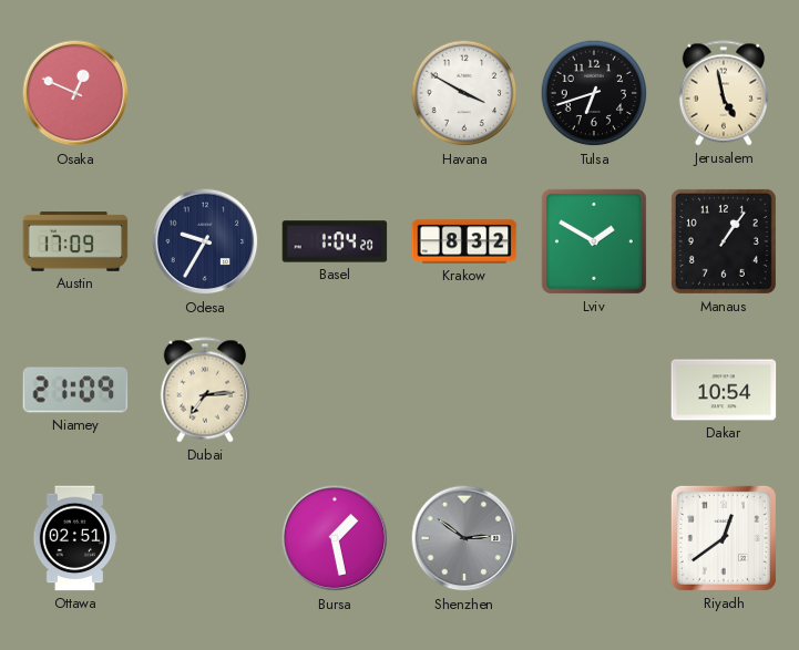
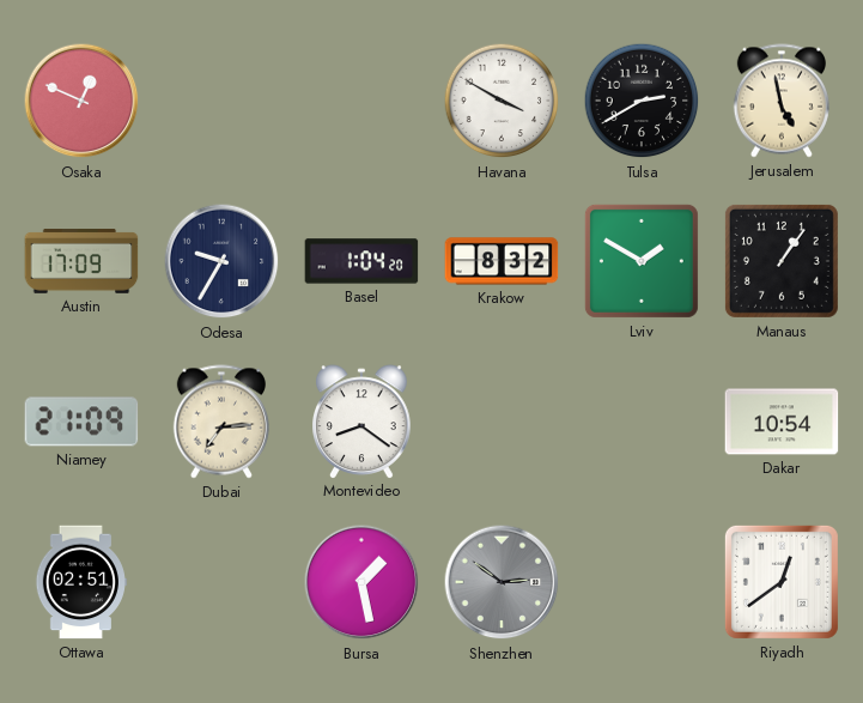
Tulsa: 6:42 -> 2:40 (642, 101)
Montevideo: none -> 8:21 (363, 422)
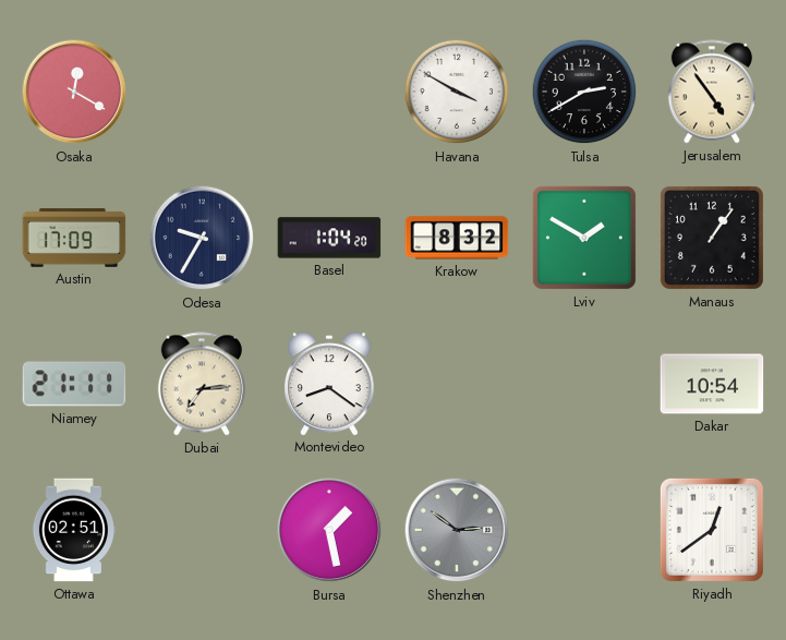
Osaka: 12:49 -> 12:20 (74, 92)
Jerusalem: 4:58 -> 4:54 (712, 92)
Niamey: 21:09 -> 21:11 (74, 384)
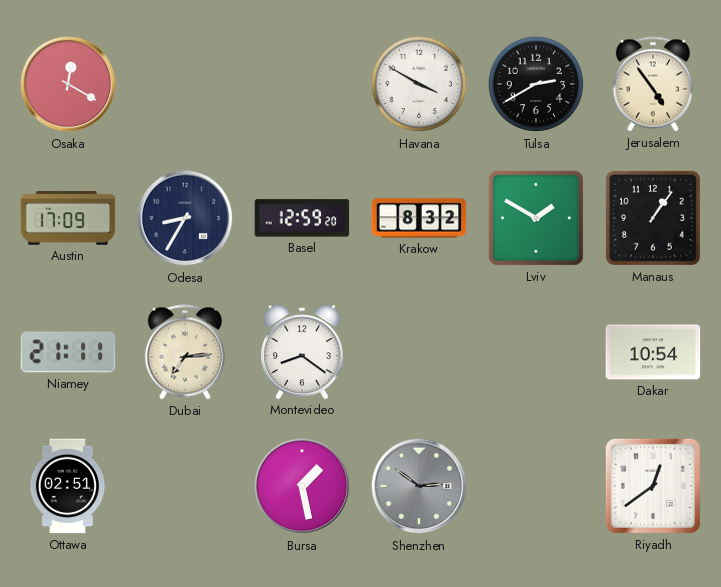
Odesa: 9:35 -> 8:35 (185, 218)
Basel: 1:04 -> 12:59 (302, 218)
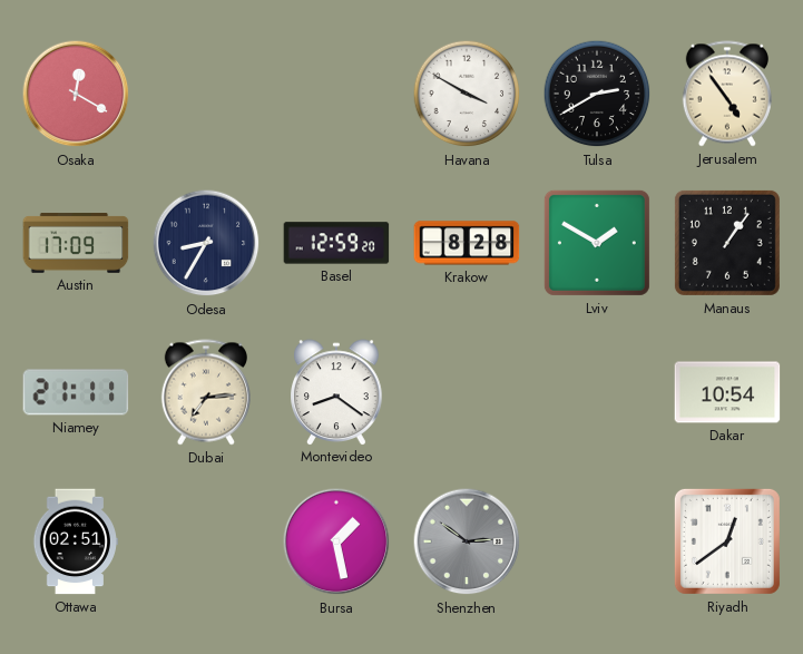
Krakow: 8:32 -> 8:28 (467, 243)
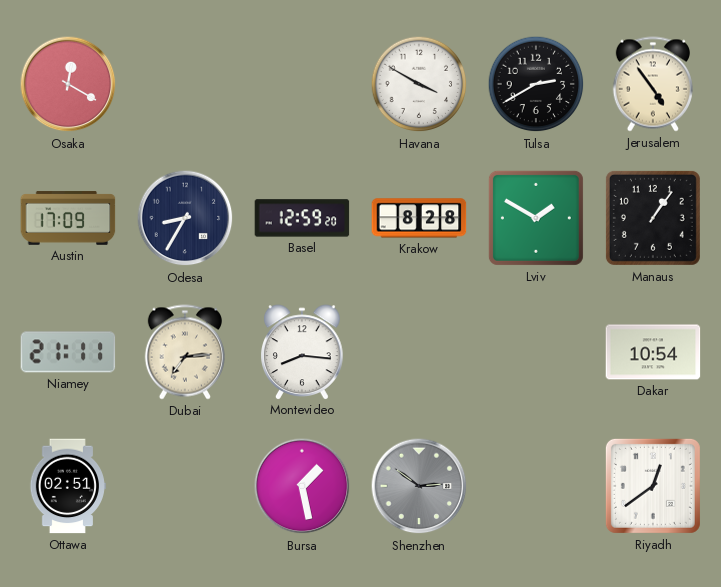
Montevideo: 8:21 -> 8:16 (303, 352)
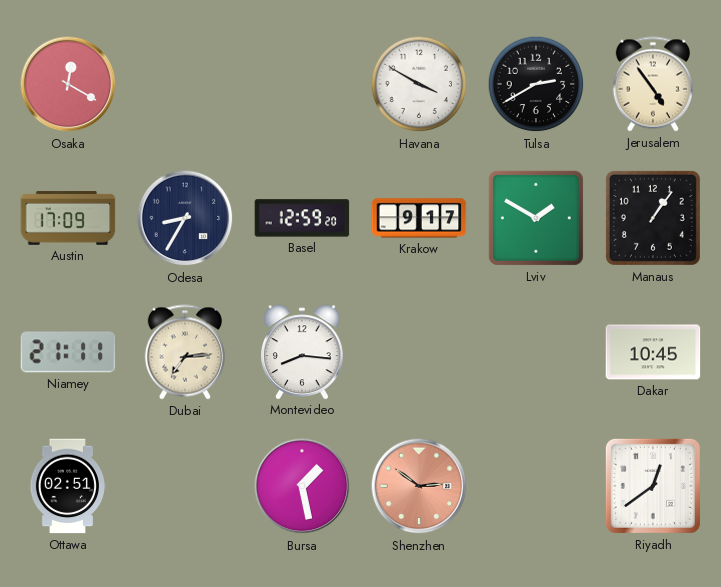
Krakow: 8:28 -> 9:17 (419, 218)
Dakar: 10:54 -> 10:45 (653, 352)
Shenzhen dial: grey -> salmon (419, 486)
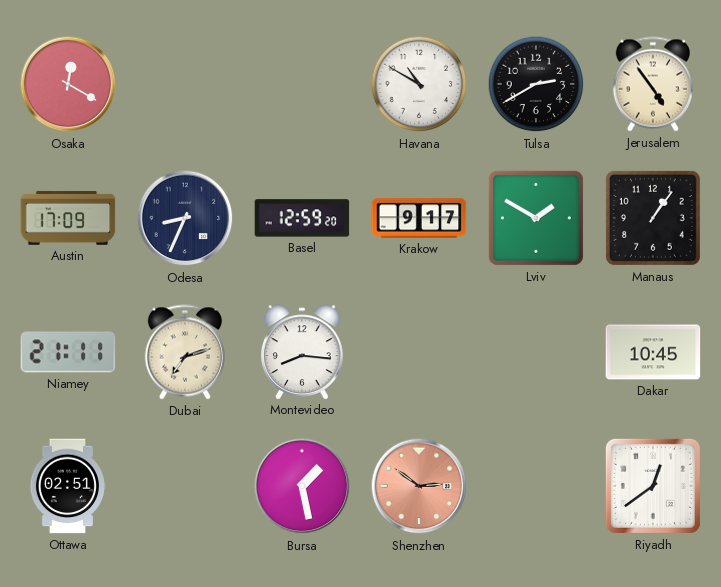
Havana: 3:50 -> 10:50 (419, 84)
Odesa: 8:35 -> 8:34 (185, 218)
Dubai: 7:14 -> 7:12 (185, 352)
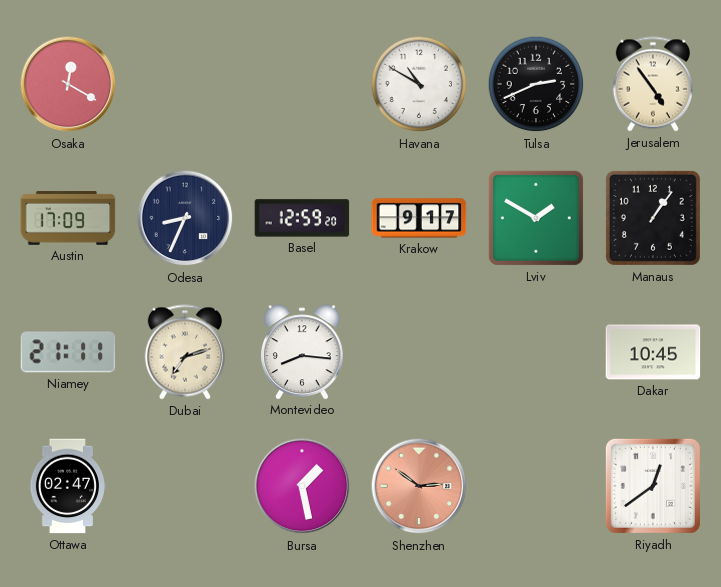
Tulsa: 2:40 -> 2:41 (536, 84)
Ottawa: 02:51 -> 02:47 (68, 486)
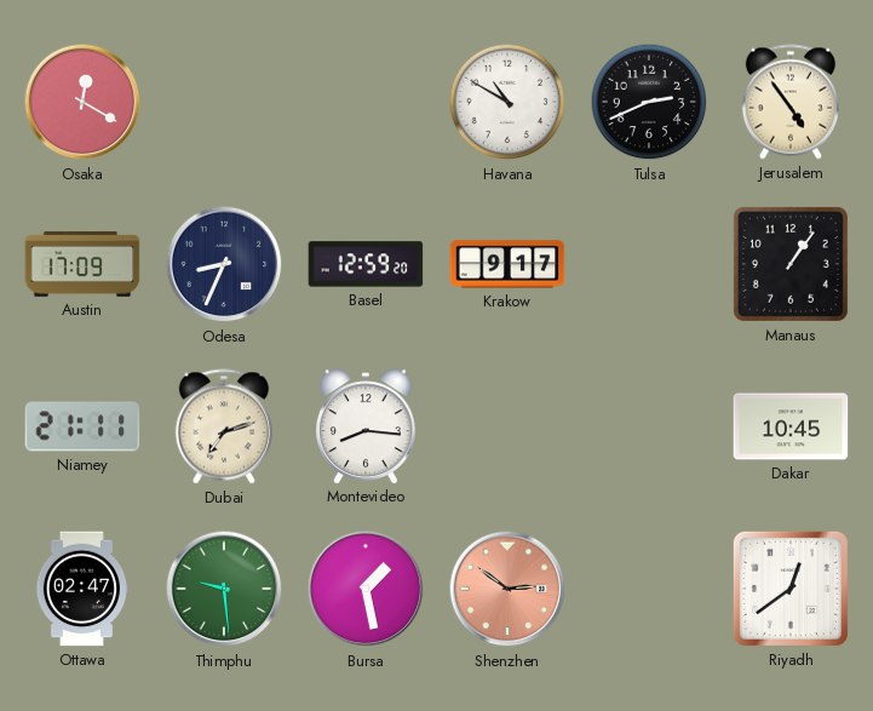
Lviv: 1:50 -> none (536, 218)
Thimphu: none -> 9:29 (224, 589)
